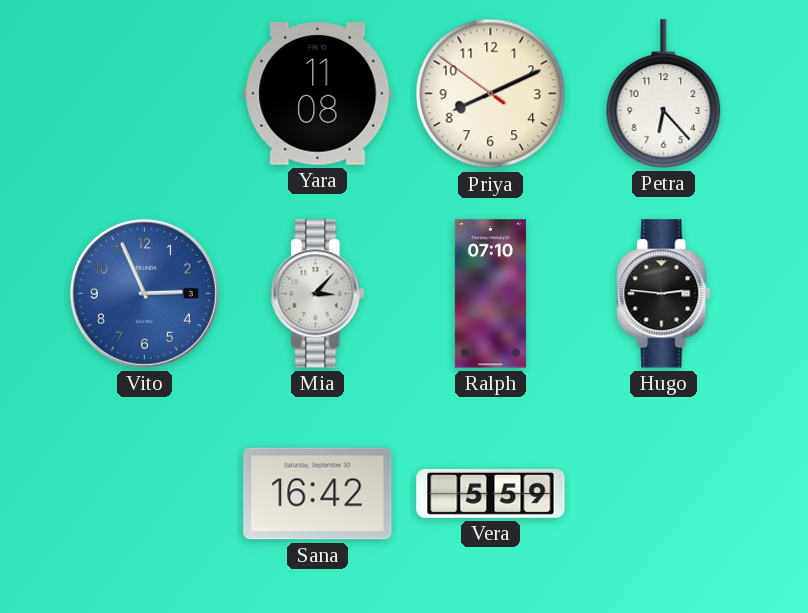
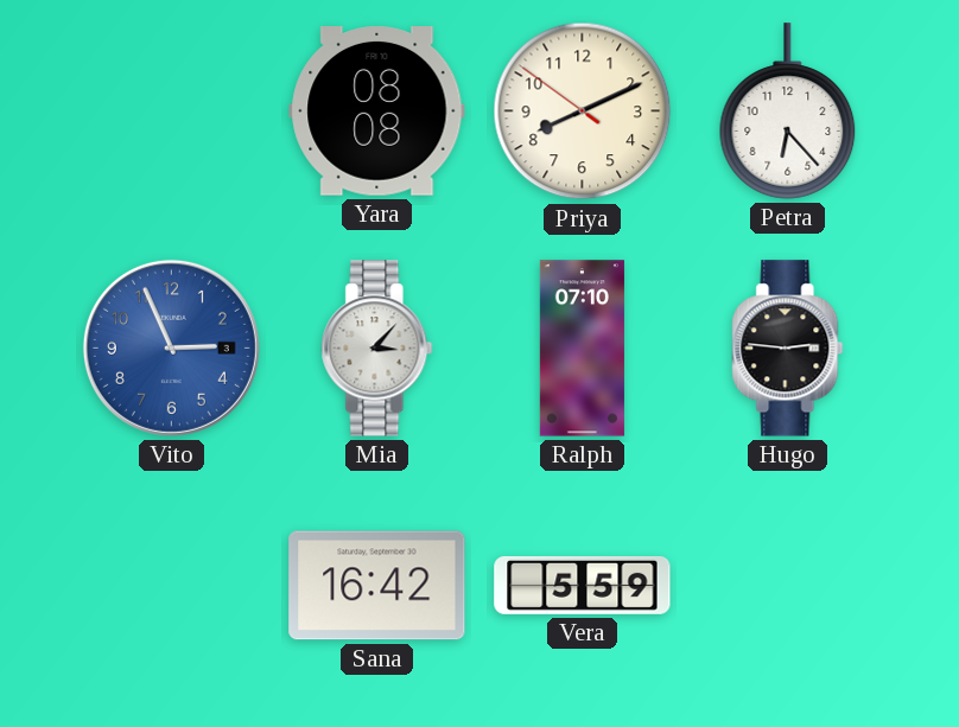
Yara: 11:08 -> 08:08 (377, 111)
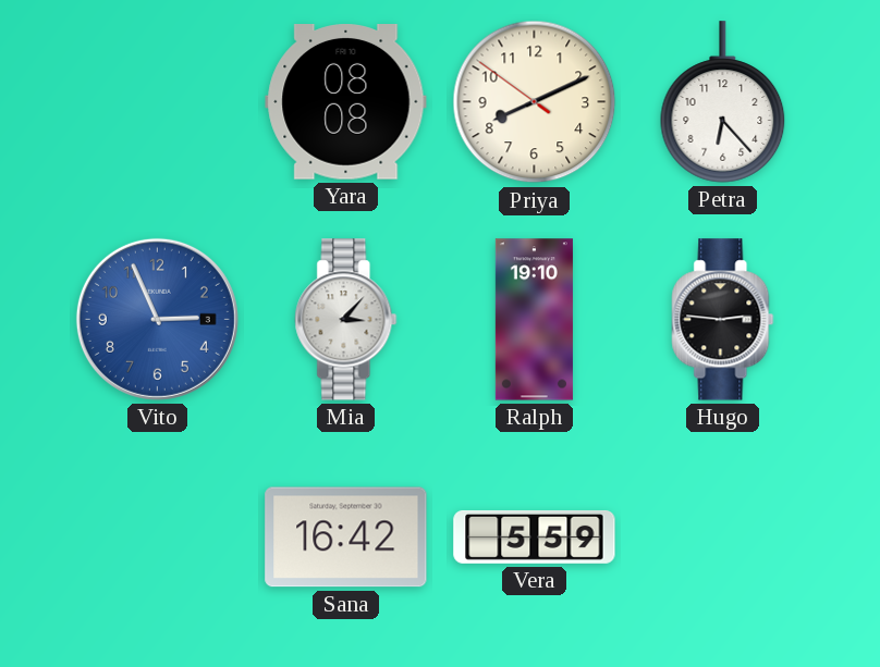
Ralph: 07:10 -> 19:10 (534, 320)
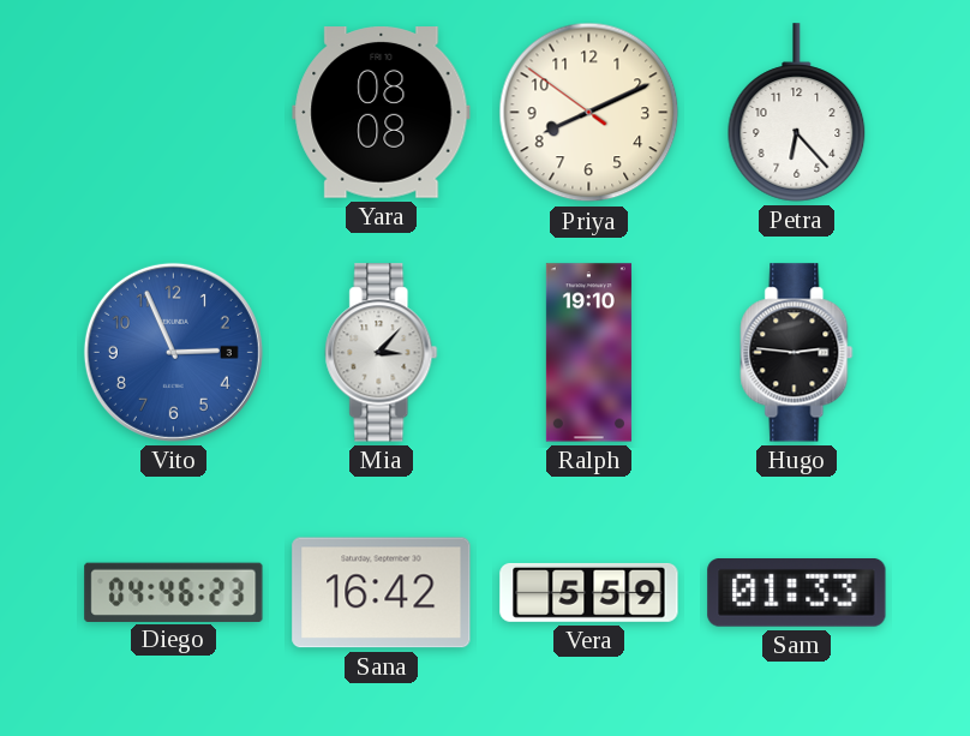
Diego: none -> 04:46 (174, 592)
Sam: none -> 01:33 (797, 593)
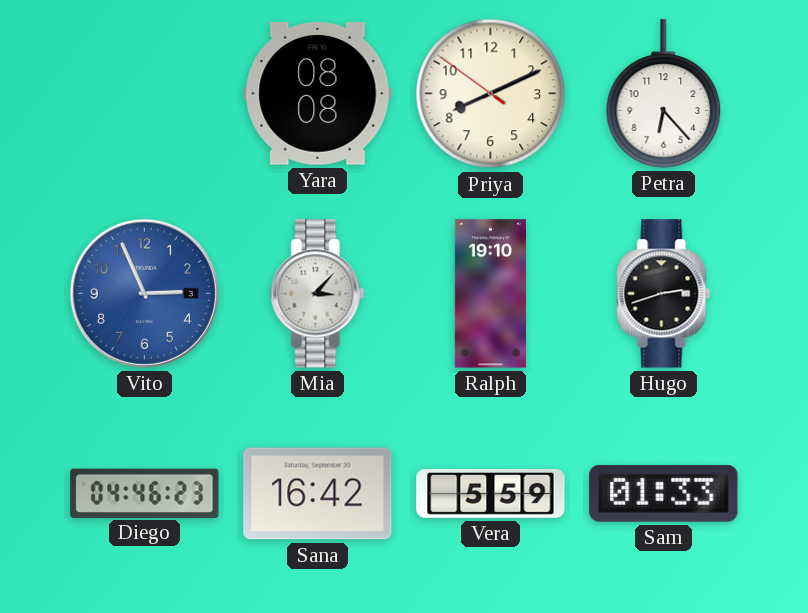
Hugo: 2:46 -> 2:42 (664, 294)
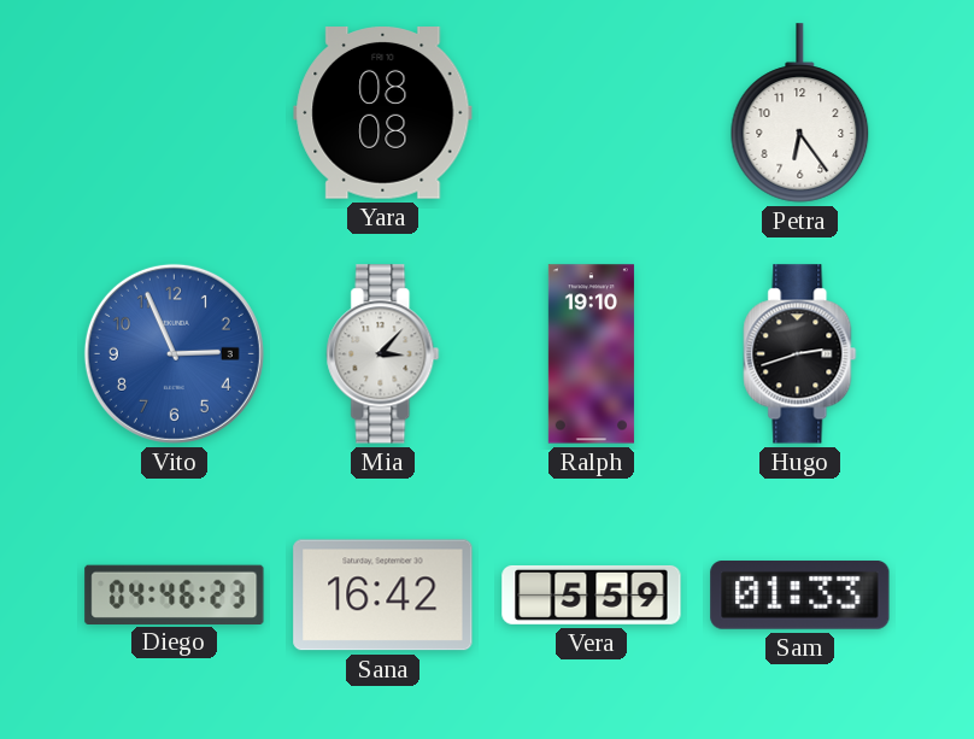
Priya: 8:10 -> none (491, 94)
Petra: 6:23 -> 6:24 (800, 113)
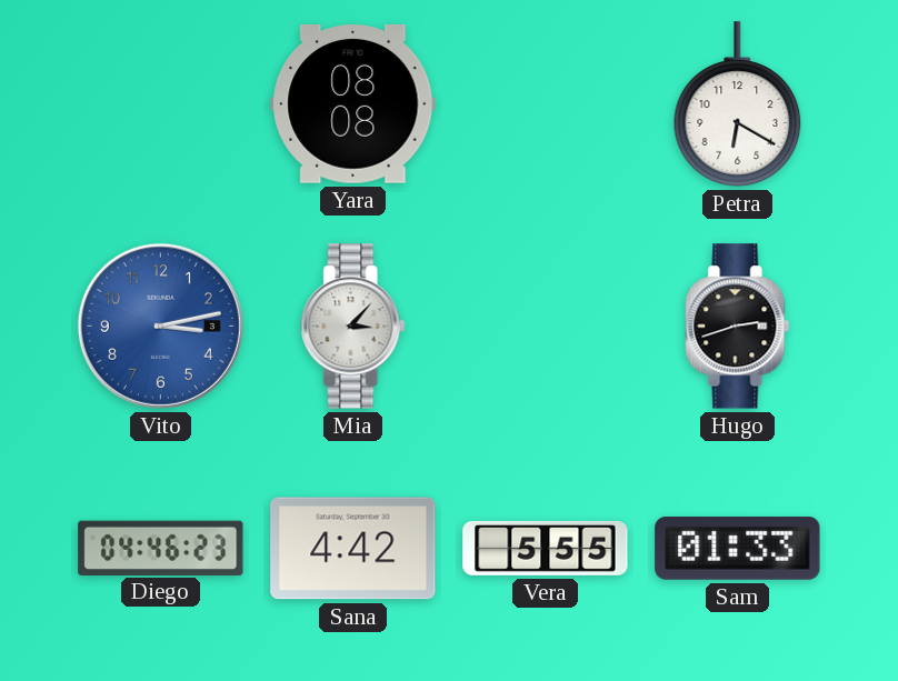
Petra: 6:24 -> 6:20 (738, 104)
Vito: 2:56 -> 3:13 (160, 326)
Ralph: 19:10 -> none (591, 354)
Sana: 16:42 -> 4:42 (353, 549)
Vera: 5:59 -> 5:55 (546, 548)
